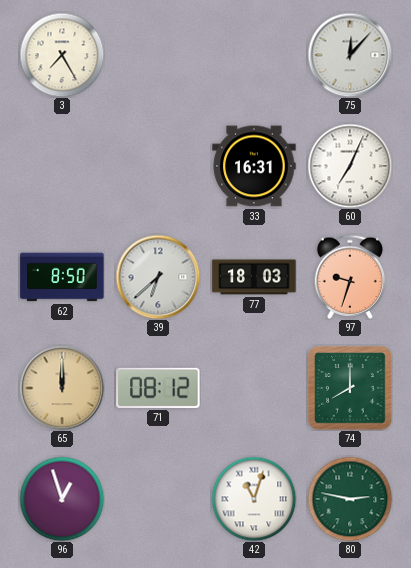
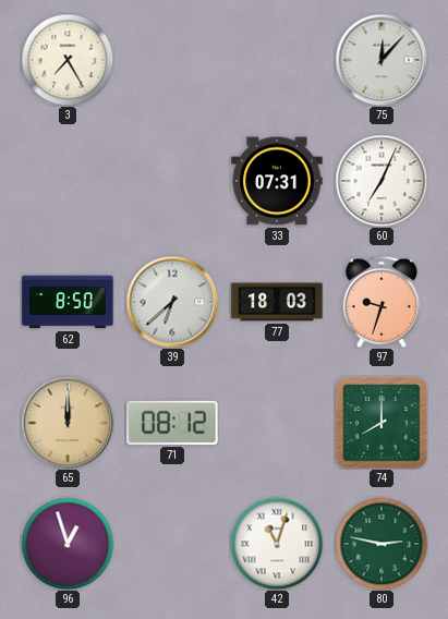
33: 16:31 -> 07:31 (277, 181)
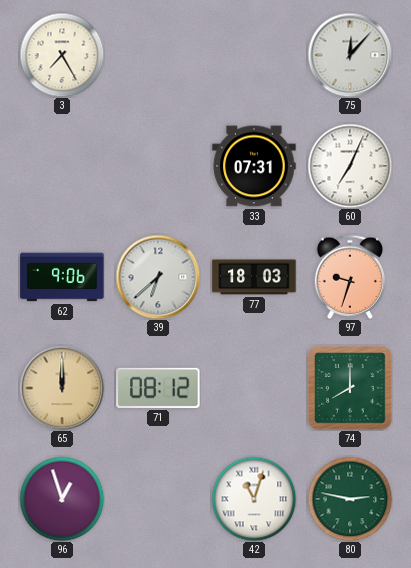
62: 8:50 -> 9:06 (62, 277)
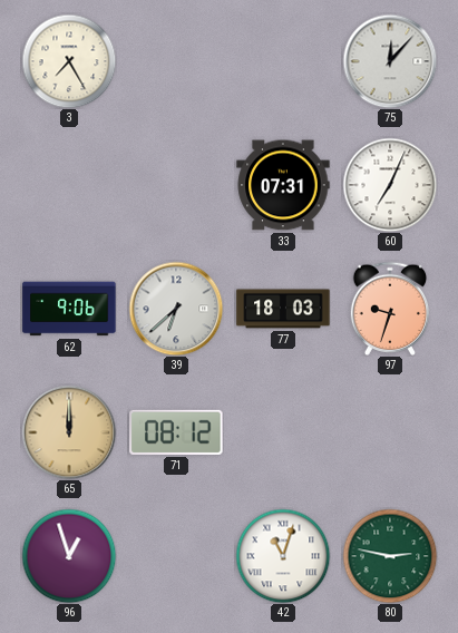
74: 8:00 -> none (350, 388)
